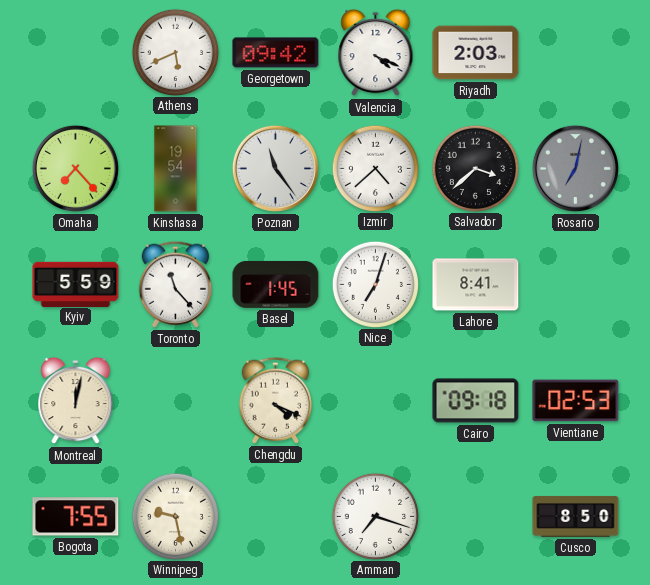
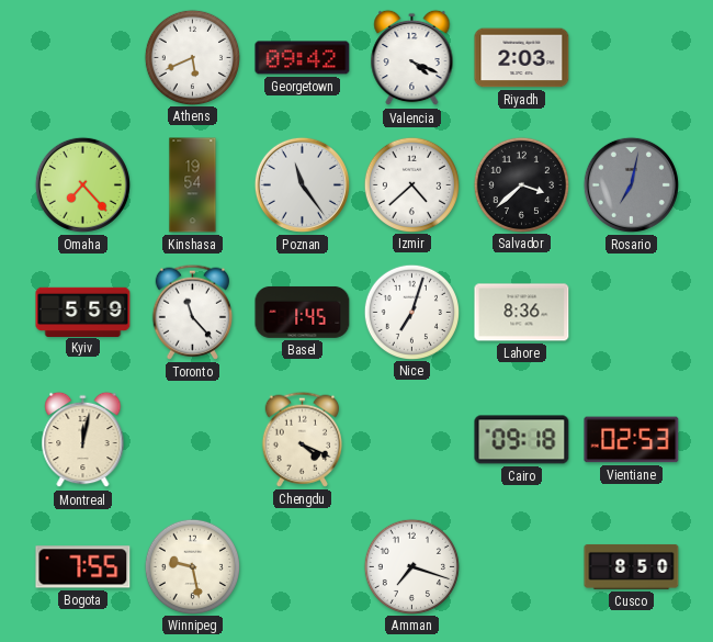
Lahore: 8:41 -> 8:36 (522, 313)
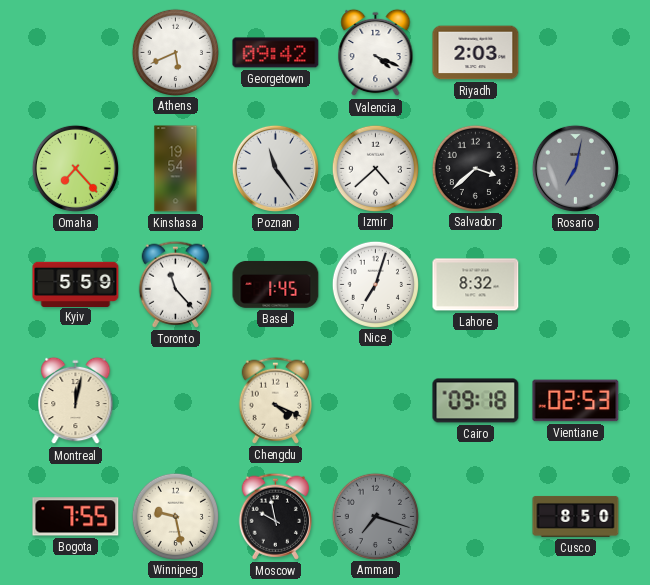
Lahore: 8:36 -> 8:32 (476, 285)
Moscow: none -> 9:58 (275, 516)
Amman dial: white -> grey (375, 516)
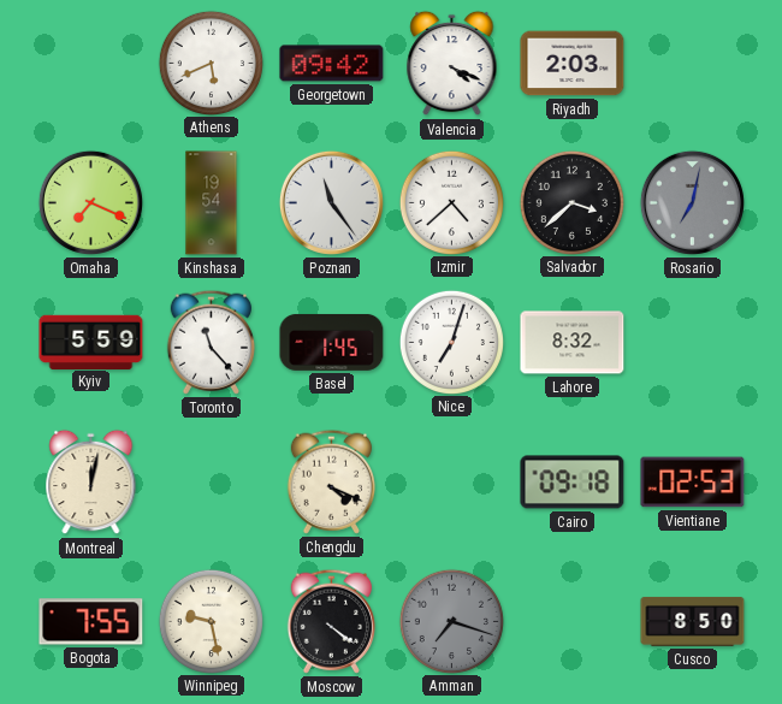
Omaha: 7:23 -> 7:19 (90, 202)
Moscow: 9:58 -> 4:21 (331, 621)
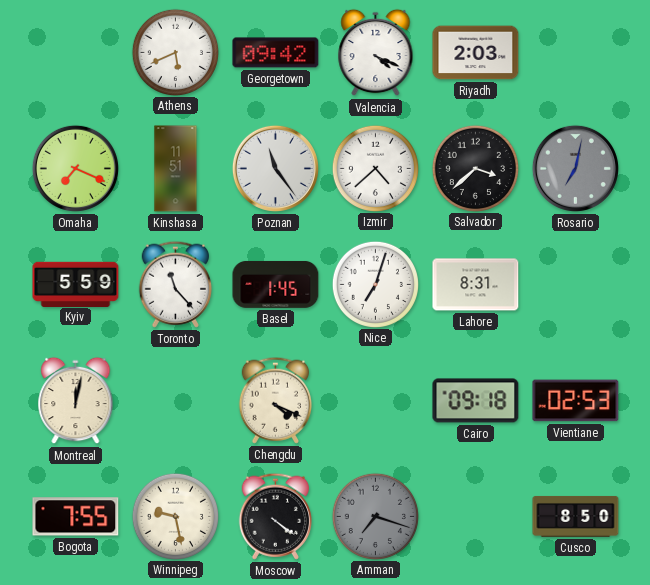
Kinshasa: 19:54 -> 11:51 (176, 169)
Lahore: 8:32 -> 8:31 (476, 285)
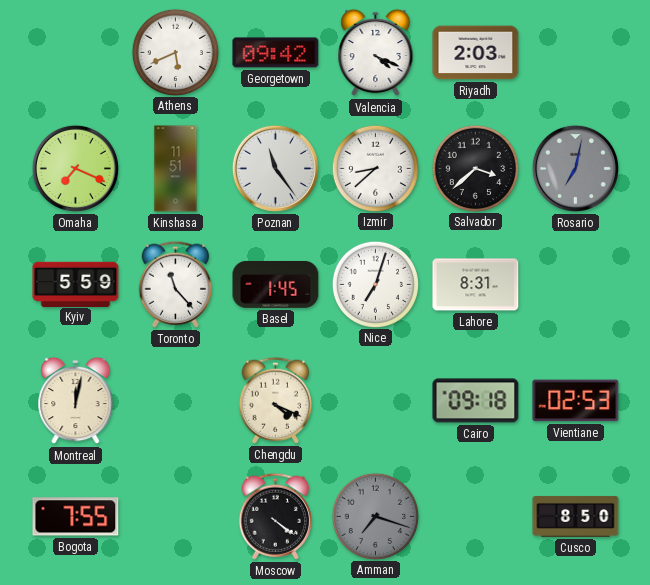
Izmir: 4:38 -> 8:38 (375, 168)
Winnipeg: 9:28 -> none (175, 516)
